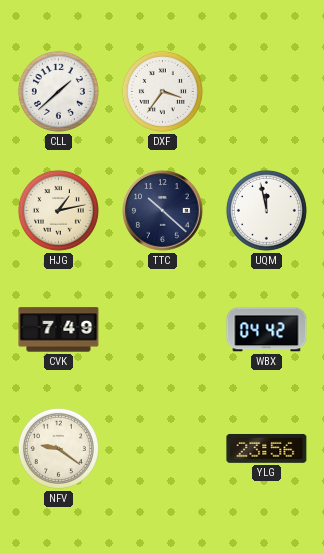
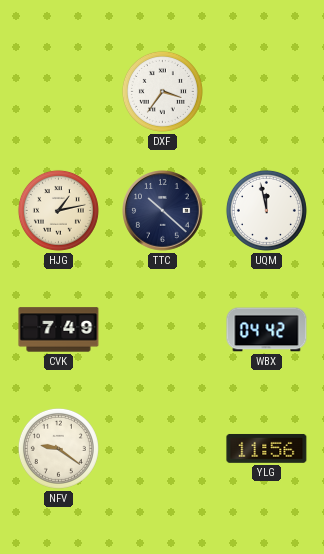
CLL: 1:38 -> none (58, 91)
YLG: 23:56 -> 11:56 (267, 449)
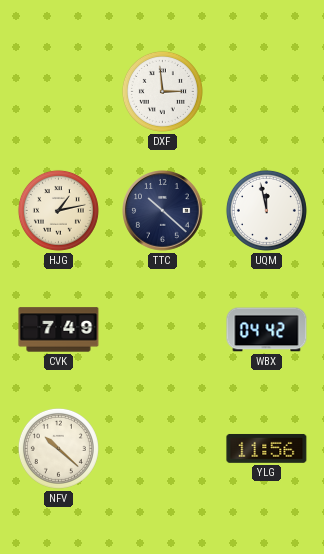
DXF: 3:36 -> 2:59 (162, 91)
NFV: 9:21 -> 10:22 (58, 448)
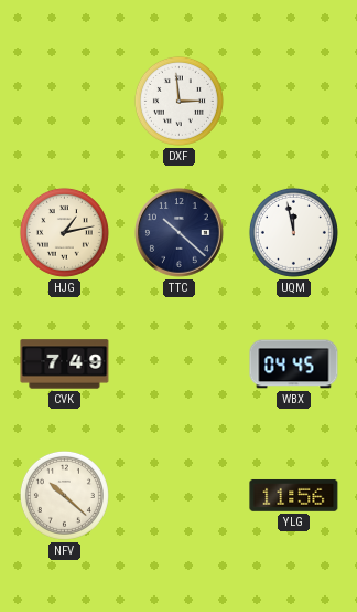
WBX: 04:42 -> 04:45 (294, 365)
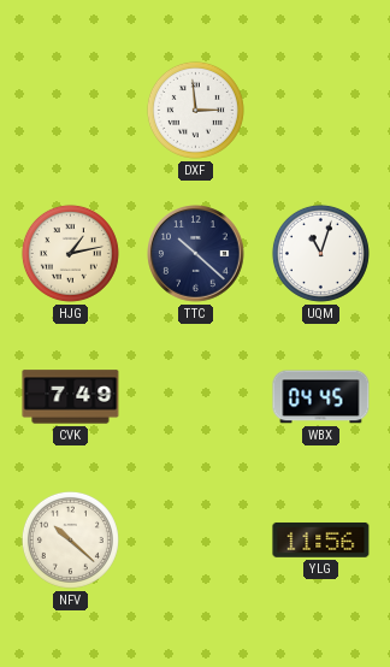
UQM: 11:58 -> 11:03 (320, 253)
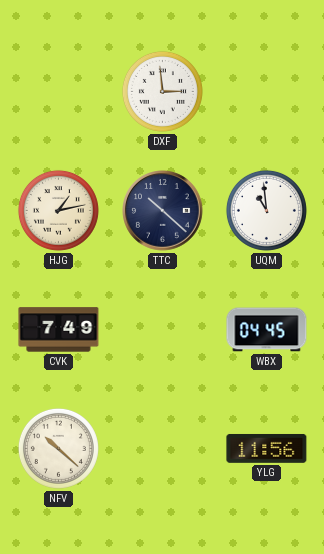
UQM: 11:03 -> 10:59 (266, 210)
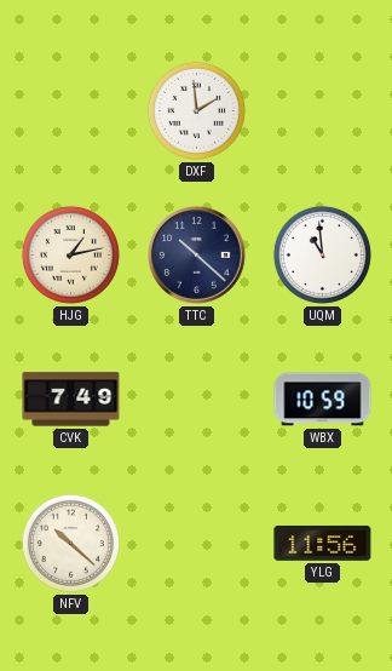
DXF: 2:59 -> 1:59 (196, 110)
WBX: 04:45 -> 10:59 (323, 400)
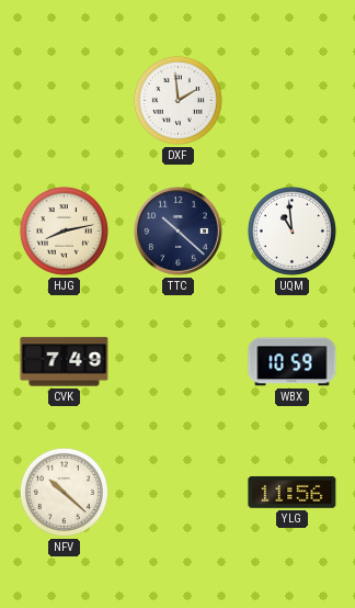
HJG: 1:13 -> 8:13 (64, 230)
